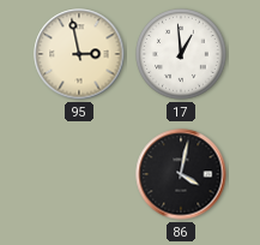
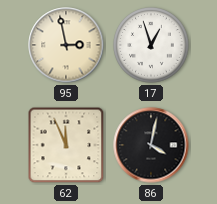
17: 12:59 -> 12:57 (151, 45)
62: none -> 11:56 (66, 145)
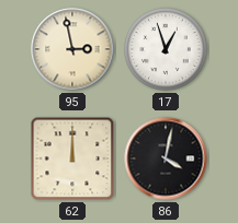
62: 11:56 -> 12:00 (72, 159)
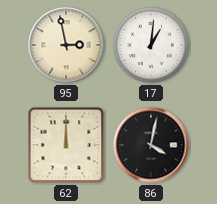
17: 12:57 -> 1:01 (151, 45)
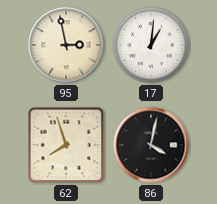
62: 12:00 -> 7:57 (66, 145)
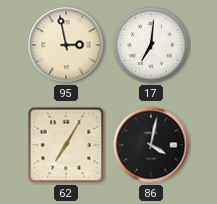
17: 1:01 -> 7:01 (151, 45)
62: 7:57 -> 7:05 (66, 145)
